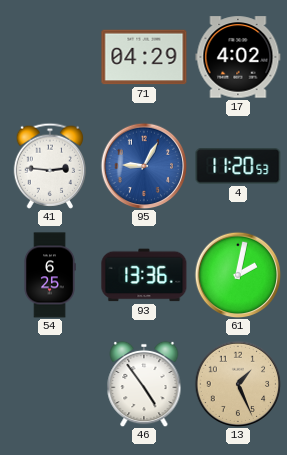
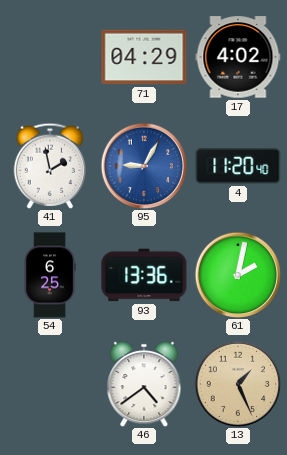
41: 2:46 -> 1:58 (49, 166)
4: 11:20:53 -> 11:20:40 (238, 166)
46: 4:54 -> 4:39 (144, 384)
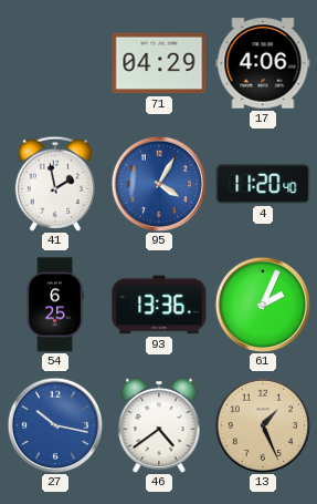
17: 4:02 -> 4:06 (263, 63)
95: 9:05 -> 4:05 (159, 184)
61: 2:02 -> 2:04 (263, 305)
27: none -> 10:17 (55, 425)
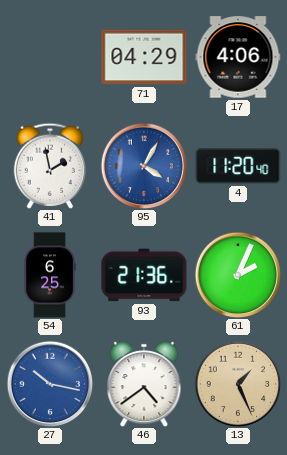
93: 13:36 -> 21:36 (144, 275)
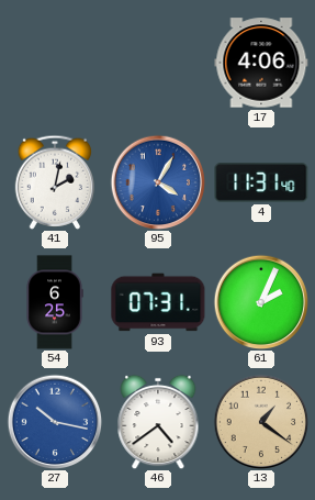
71: 04:29 -> none (144, 57)
41: 1:58 -> 2:02 (54, 182)
4: 11:20 -> 11:31 (261, 182)
93: 21:36 -> 07:31 (158, 302)
13: 1:26 -> 1:21 (261, 422)
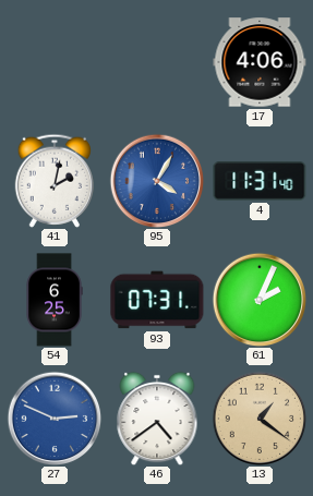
27: 10:17 -> 2:49 (55, 419)
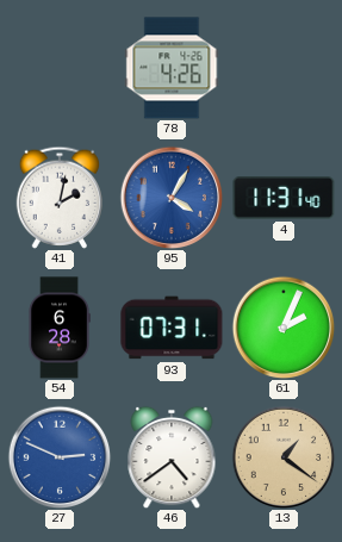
78: none -> 4:26 (172, 68)
17: 4:06 -> none (260, 62)
54: 6:25 -> 6:28 (60, 328)
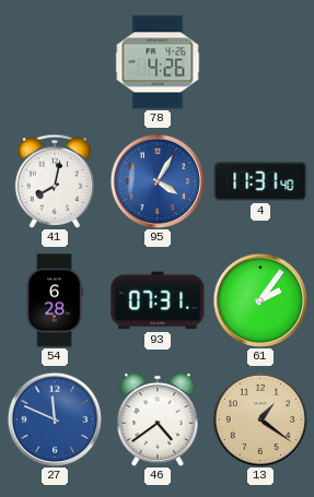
41: 2:02 -> 8:02 (54, 181)
61: 2:04 -> 2:06 (260, 300)
27: 2:49 -> 11:49 (55, 419)
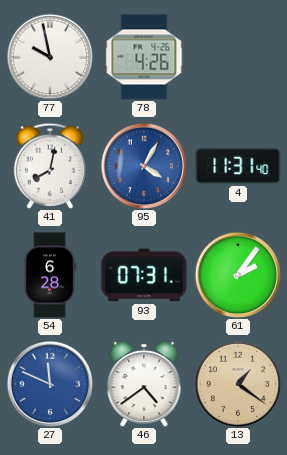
77: none -> 9:58 (50, 57)
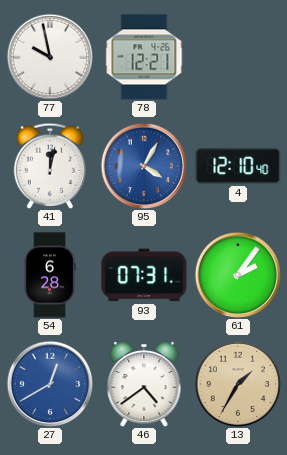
78: 4:26 -> 12:21 (144, 57)
41: 8:02 -> 12:02 (49, 166)
4: 11:31 -> 12:10 (238, 166)
27: 11:49 -> 12:40 (50, 384)
13: 1:21 -> 1:35 (238, 384)
